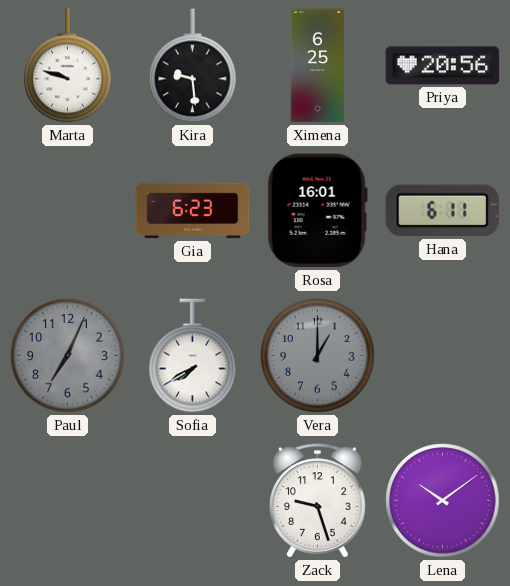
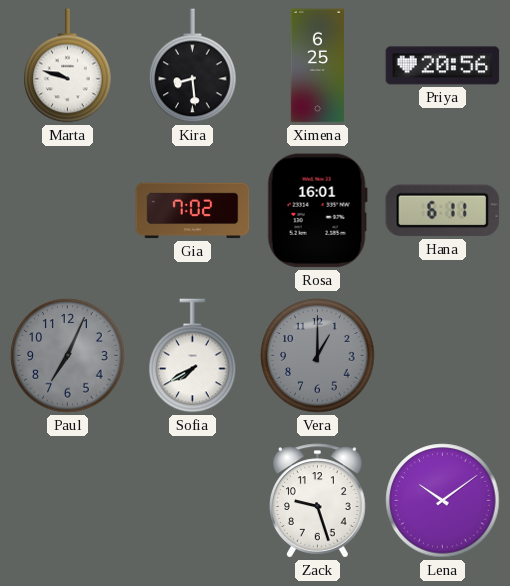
Kira: 9:29 -> 8:29 (193, 66)
Gia: 6:23 -> 7:02 (193, 211)
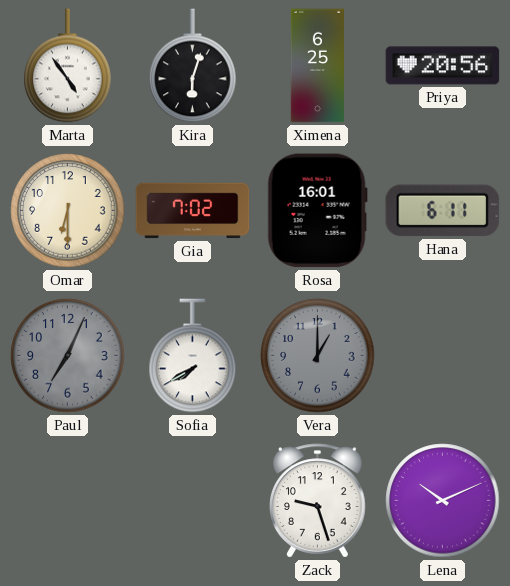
Marta: 9:48 -> 4:54 (68, 66)
Kira: 8:29 -> 6:03 (193, 66)
Omar: none -> 6:30 (68, 211)
Lena: 10:09 -> 10:11 (443, 501)
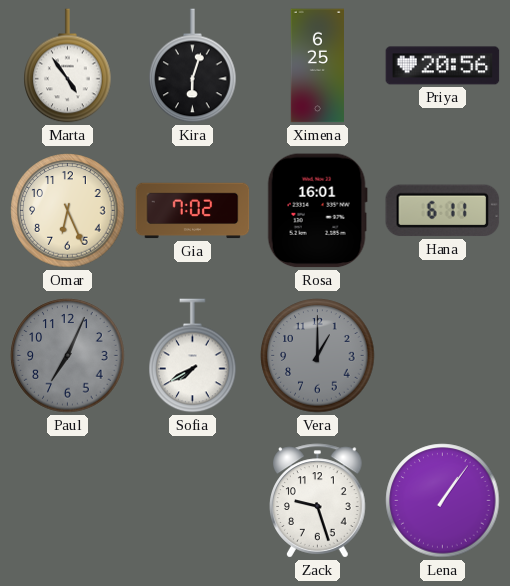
Omar: 6:30 -> 6:26 (68, 211)
Lena: 10:11 -> 1:06 (443, 501)
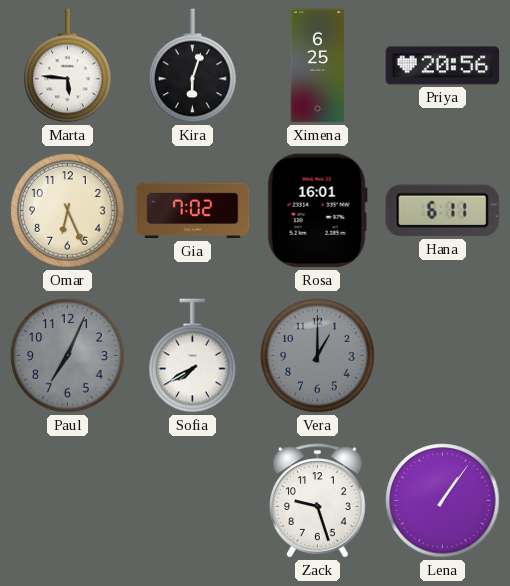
Marta: 4:54 -> 5:46 (68, 66)
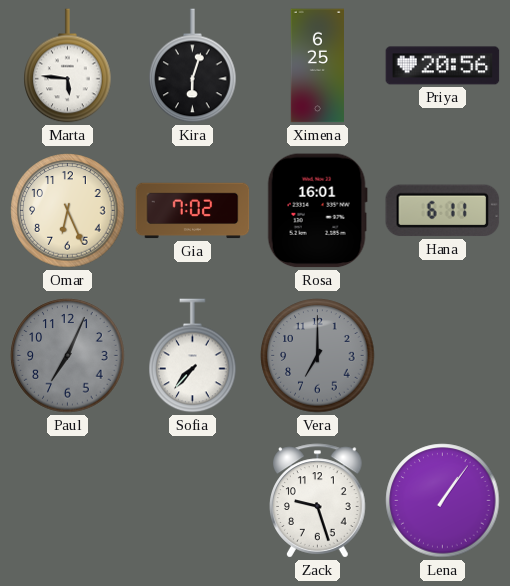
Sofia: 7:40 -> 7:37 (193, 356)
Vera: 1:00 -> 7:00 (318, 356)
